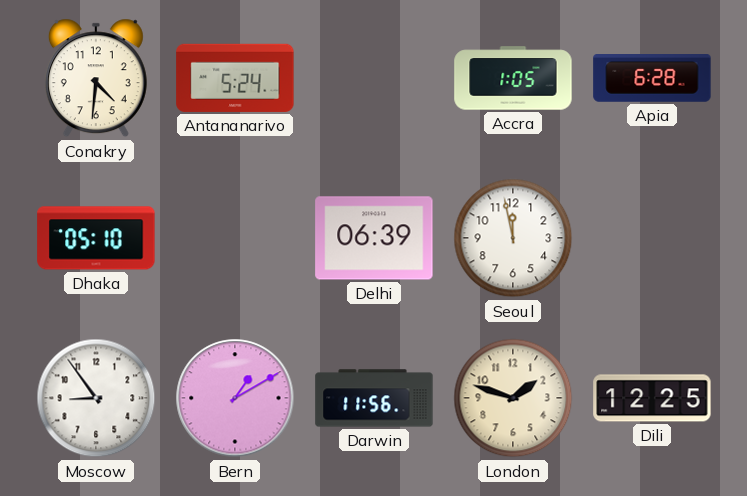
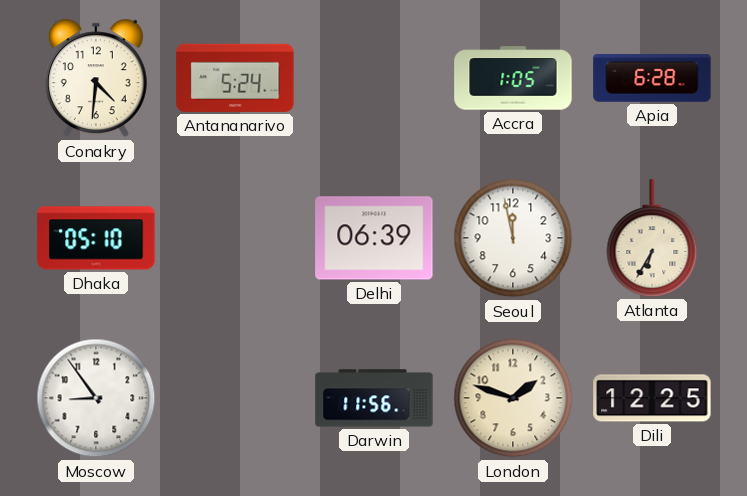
Atlanta: none -> 6:35 (652, 238)
Bern: 1:10 -> none (235, 398)
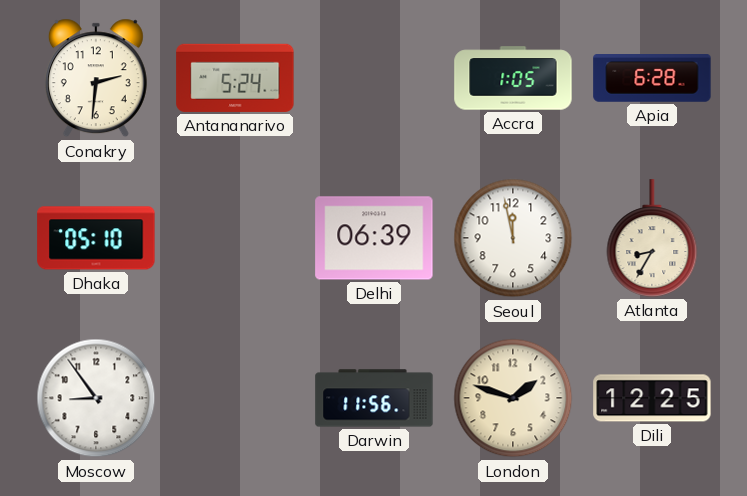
Conakry: 4:31 -> 2:31 (96, 78)
Atlanta: 6:35 -> 8:35 (652, 238)
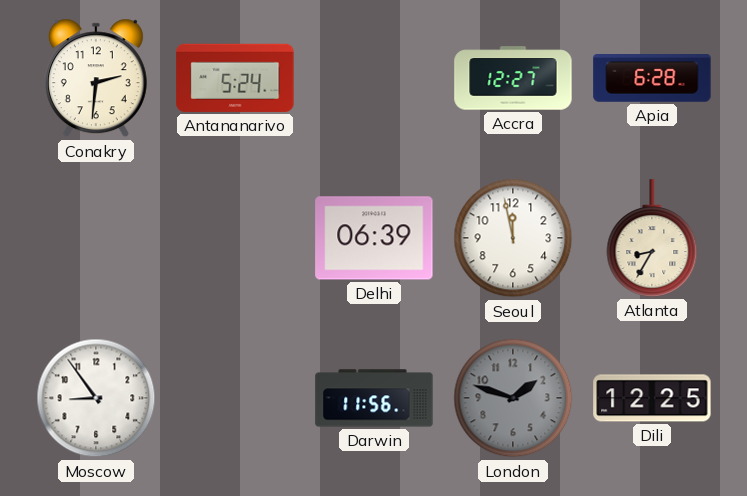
Accra: 1:05 -> 12:27 (513, 78)
Dhaka: 05:10 -> none (96, 238)
London dial: cream -> grey (513, 398)
